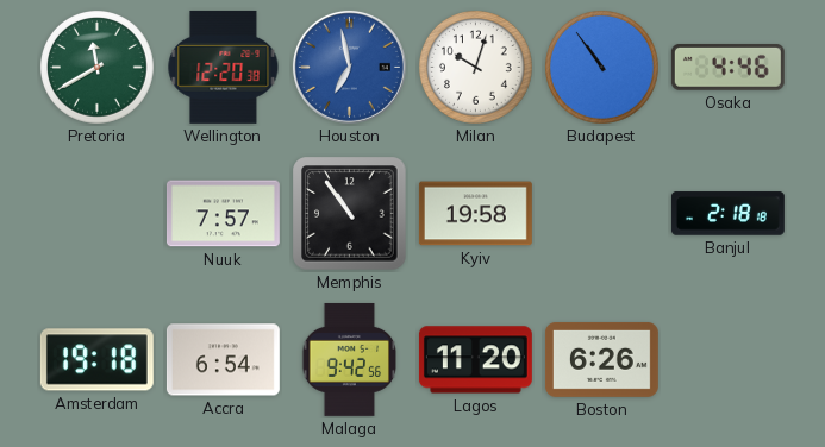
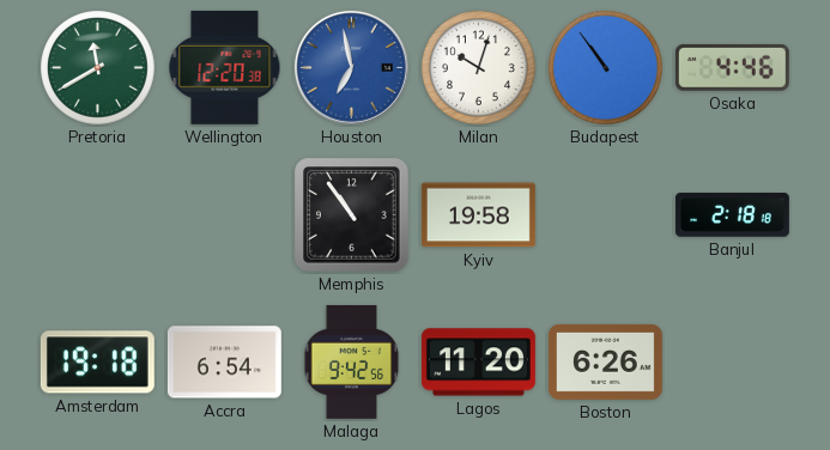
Nuuk: 7:57 -> none (223, 214)
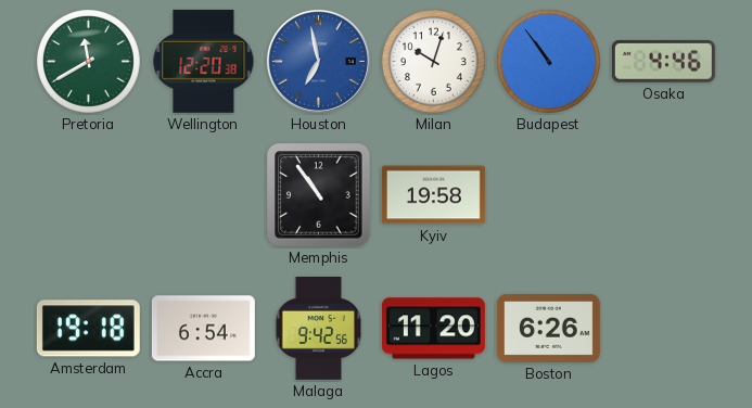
Banjul: 2:18 -> none (732, 215)
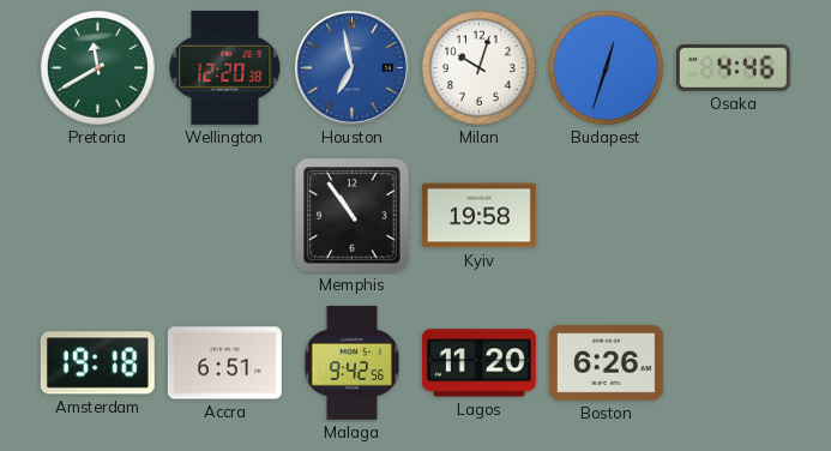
Budapest: 10:54 -> 12:33 (607, 68)
Accra: 6:54 -> 6:51 (224, 363)
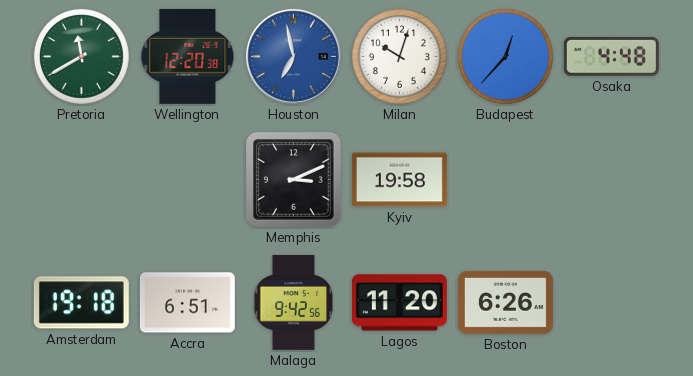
Budapest: 12:33 -> 12:37 (506, 57)
Osaka: 4:46 -> 4:48 (611, 56)
Memphis: 10:54 -> 3:11 (294, 180)
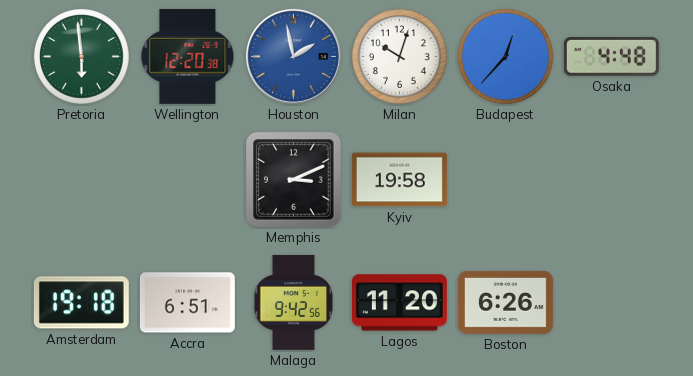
Pretoria: 11:40 -> 5:59 (82, 57)
Houston: 6:58 -> 1:58 (293, 56)
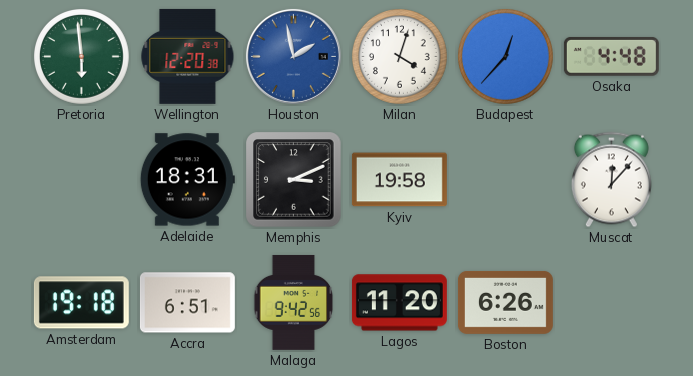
Milan: 10:03 -> 4:03 (400, 57)
Adelaide: none -> 18:31 (187, 180)
Muscat: none -> 12:07 (611, 180)
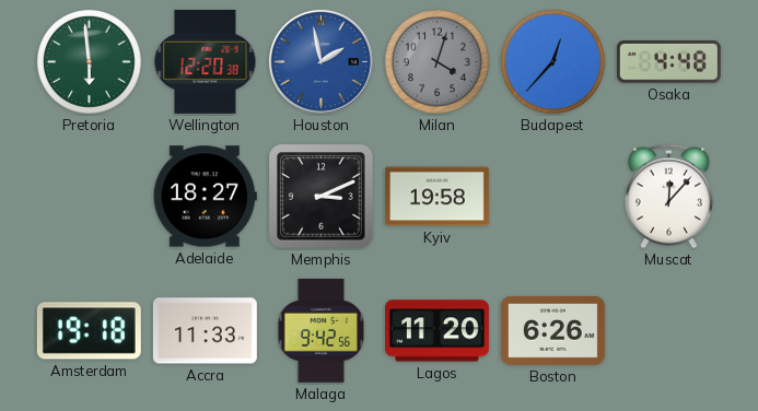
Milan dial: white -> grey (438, 62)
Adelaide: 18:31 -> 18:27 (205, 197)
Accra: 6:51 -> 11:33 (205, 331)
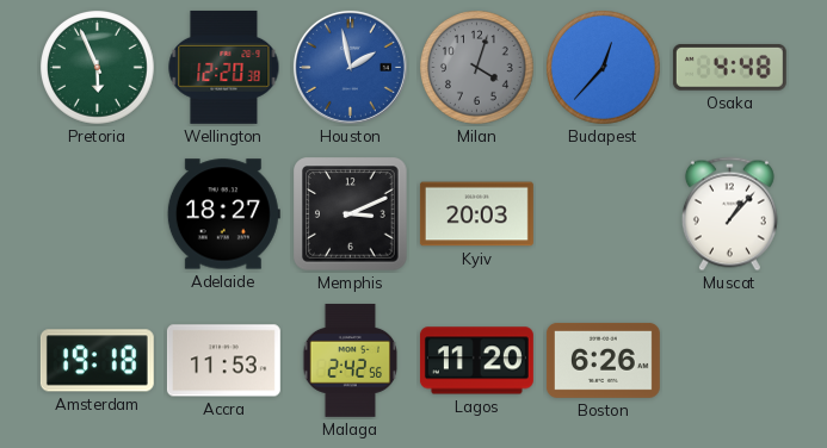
Pretoria: 5:59 -> 5:56 (98, 68)
Kyiv: 19:58 -> 20:03 (476, 214)
Muscat: 12:07 -> 1:07 (729, 214)
Accra: 11:33 -> 11:53 (223, 361)
Malaga: 9:42 -> 2:42 (351, 360)
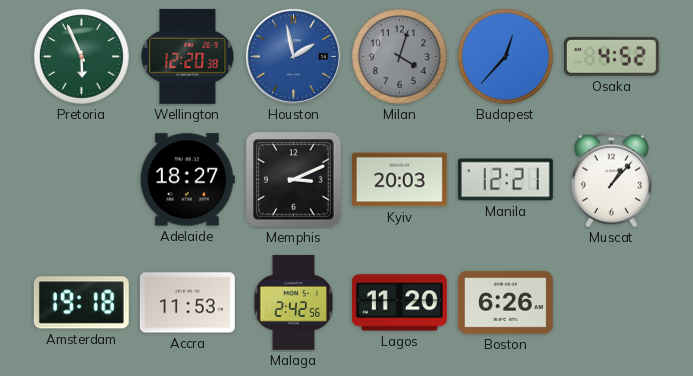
Osaka: 4:48 -> 4:52 (611, 56)
Manila: none -> 12:21 (505, 180)
